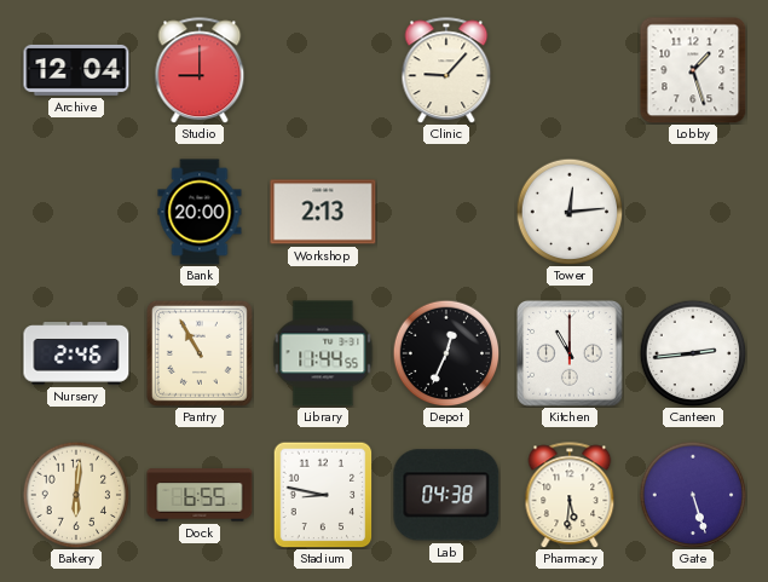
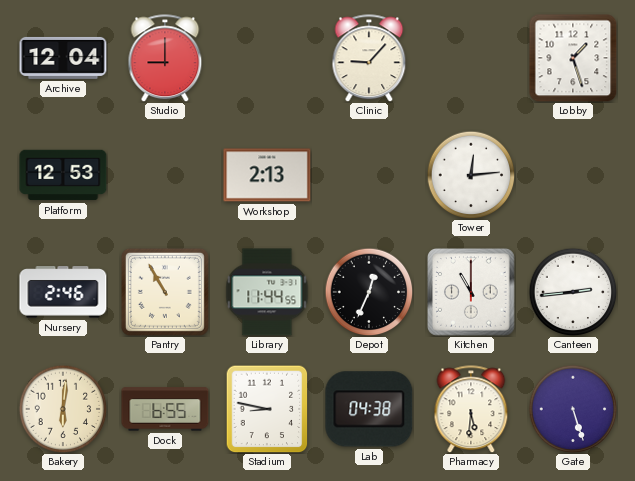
Platform: none -> 12:53 (63, 175)
Bank: 20:00 -> none (200, 212)
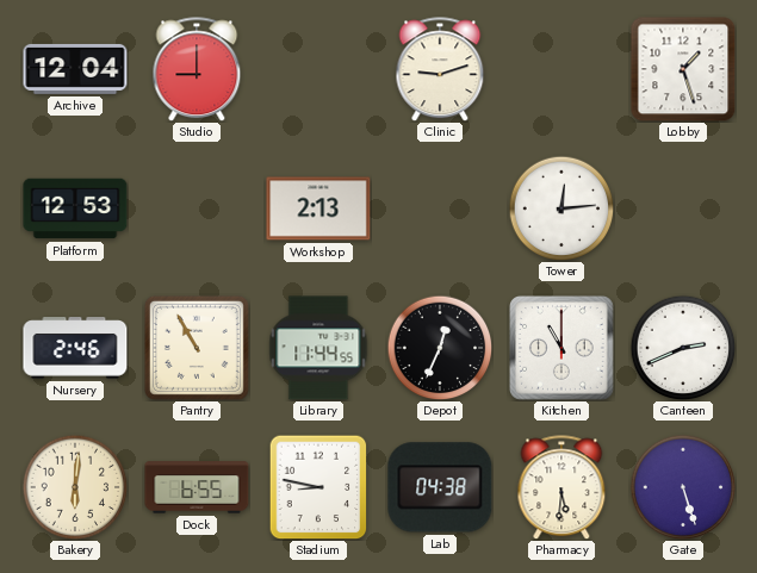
Clinic: 9:07 -> 9:12 (440, 69)
Canteen: 2:44 -> 2:41 (683, 348)
